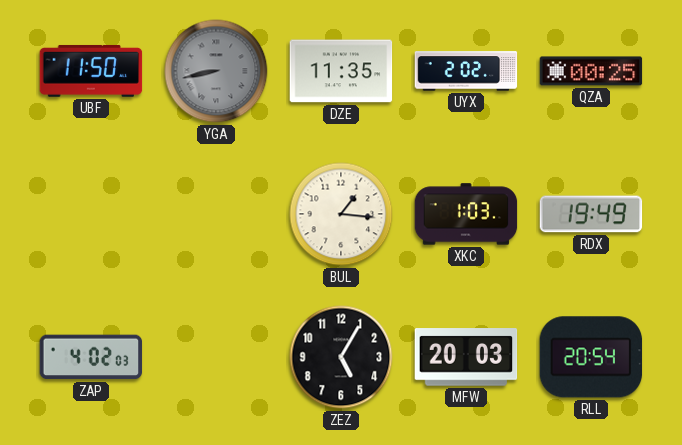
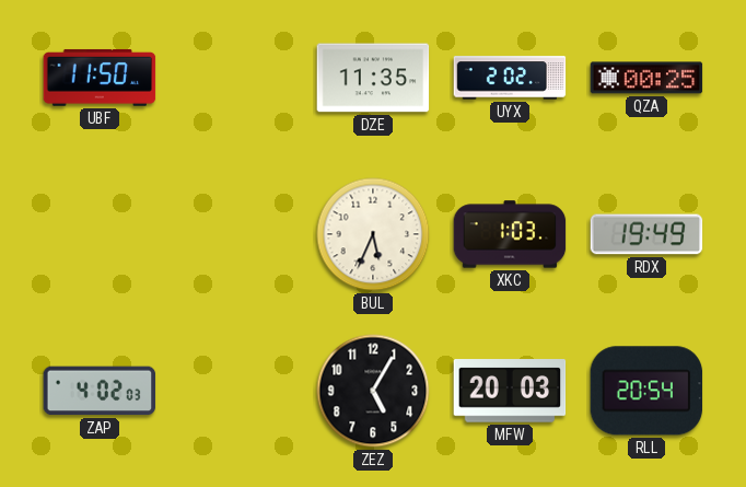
YGA: 8:43 -> none (216, 71)
BUL: 1:16 -> 5:34 (373, 234)
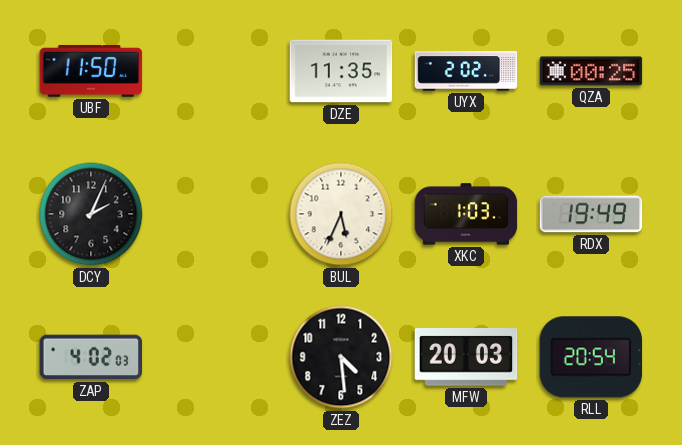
DCY: none -> 2:04 (91, 214)
ZEZ: 5:05 -> 4:29 (341, 357)
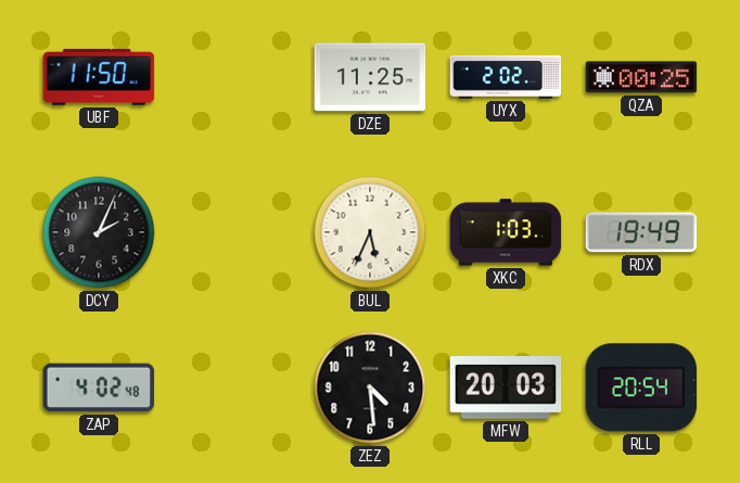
DZE: 11:35 -> 11:25 (370, 77)
ZAP: 4:02:03 -> 4:02:48 (99, 387)
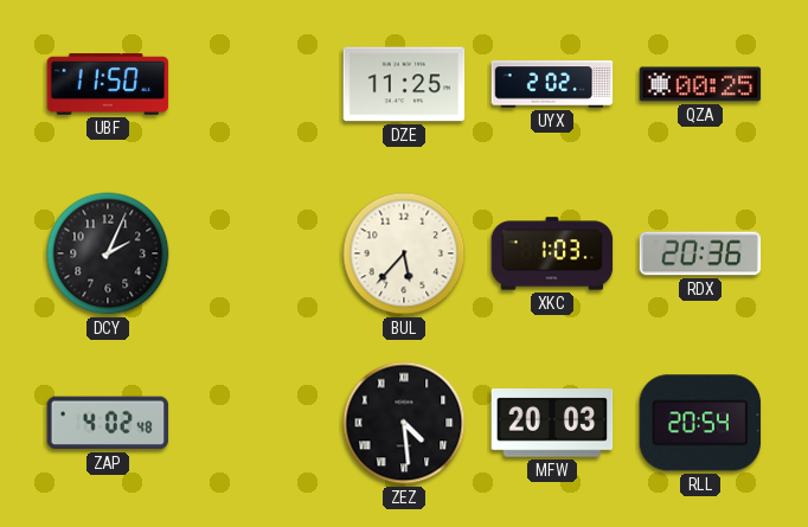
BUL: 5:34 -> 5:37 (404, 253)
RDX: 19:49 -> 20:36 (700, 253)
ZEZ numerals: Arabic -> Roman (404, 423)
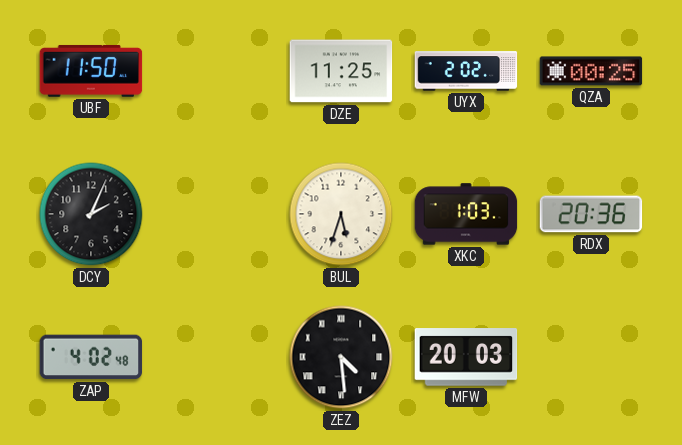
BUL: 5:37 -> 5:33 (341, 214)
RLL: 20:54 -> none (700, 423)
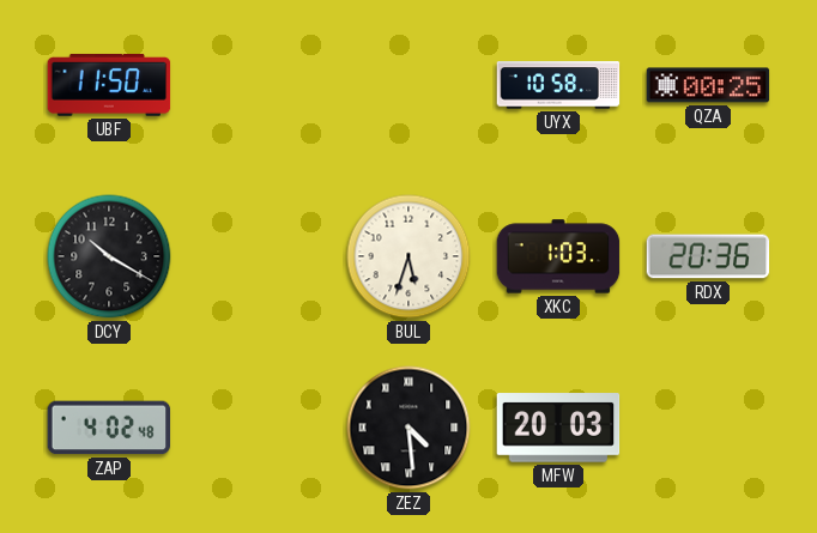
DZE: 11:25 -> none (341, 71)
UYX: 2:02 -> 10:58 (558, 85)
DCY: 2:04 -> 10:20 (109, 256)
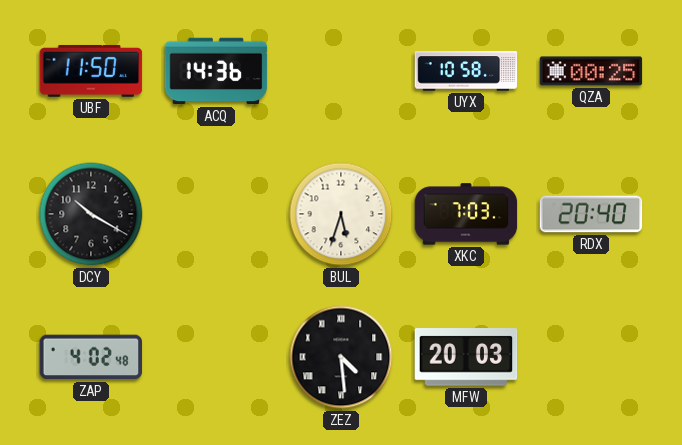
ACQ: none -> 14:36 (216, 71)
XKC: 1:03 -> 7:03 (466, 214)
RDX: 20:36 -> 20:40 (591, 214)
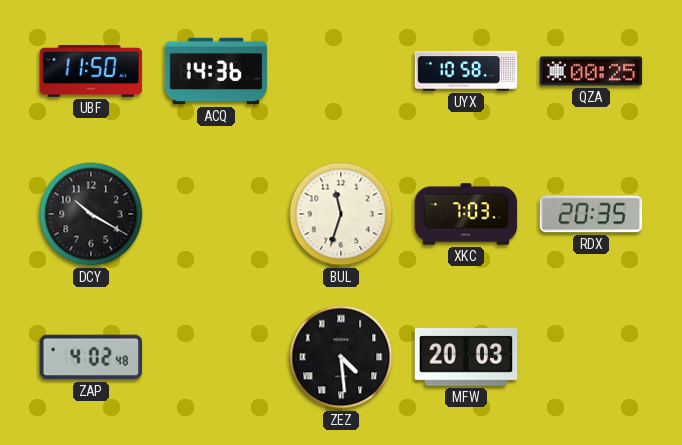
BUL: 5:33 -> 11:33 (341, 214)
RDX: 20:40 -> 20:35 (591, 214)
